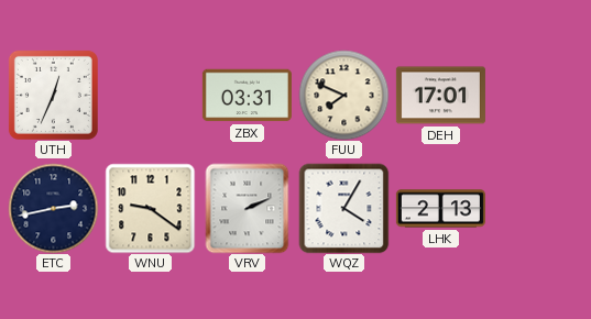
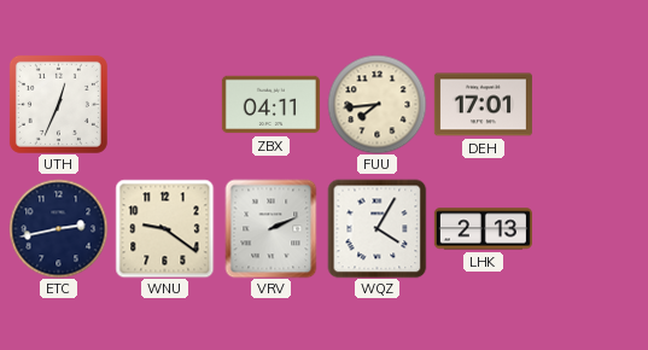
ZBX: 03:31 -> 04:11 (270, 105)
FUU: 7:49 -> 7:44 (376, 104)
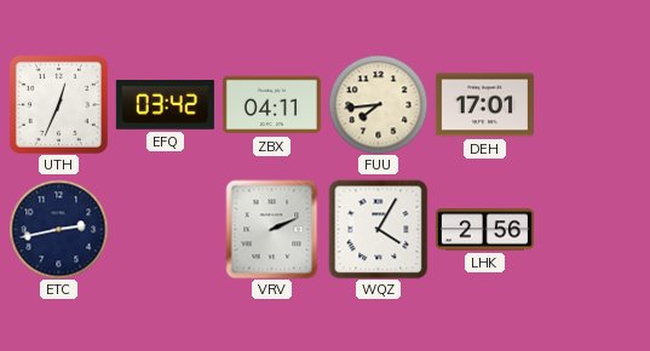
EFQ: none -> 03:42 (165, 105)
WNU: 9:21 -> none (164, 228)
LHK: 2:13 -> 2:56 (484, 230)
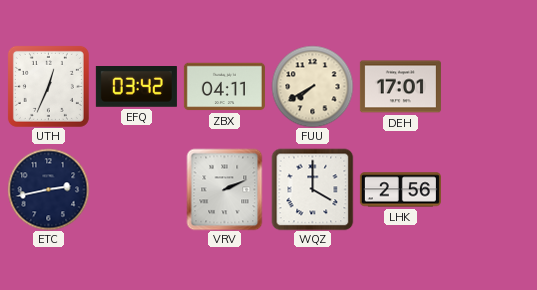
FUU: 7:44 -> 7:40 (312, 86)
WQZ: 4:05 -> 4:00 (312, 189)
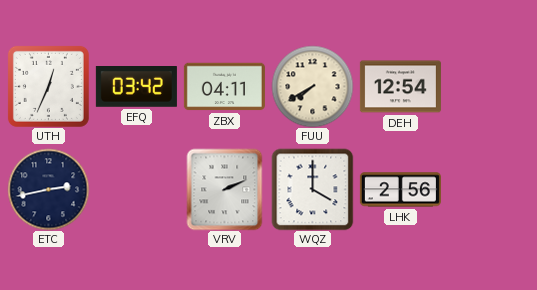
DEH: 17:01 -> 12:54 (400, 87)
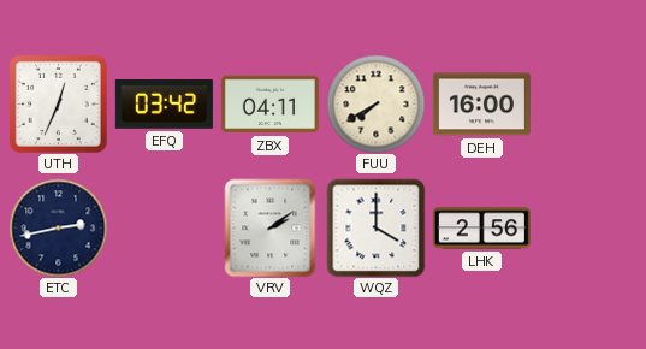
DEH: 12:54 -> 16:00 (481, 105)
VRV: 2:11 -> 2:09 (271, 227)
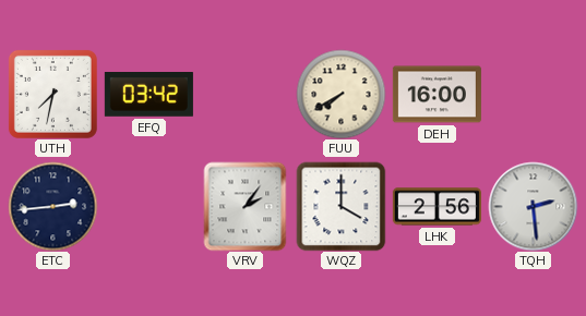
UTH: 12:34 -> 7:32 (52, 94)
ZBX: 04:11 -> none (269, 105)
ETC: 2:43 -> 2:44 (52, 206)
VRV: 2:09 -> 2:06 (246, 206)
TQH: none -> 2:29 (533, 206)
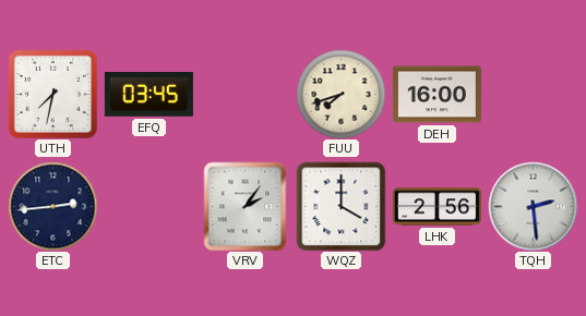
EFQ: 03:42 -> 03:45 (148, 95)
FUU: 7:40 -> 7:42 (340, 94)
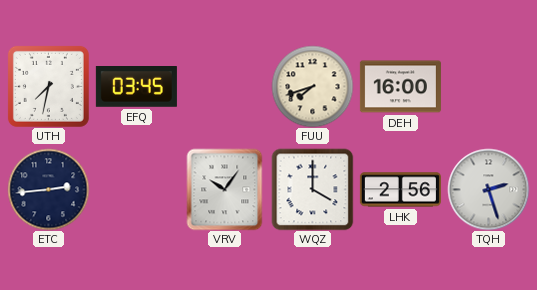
VRV: 2:06 -> 10:06 (225, 189)
TQH: 2:29 -> 2:27 (488, 189)
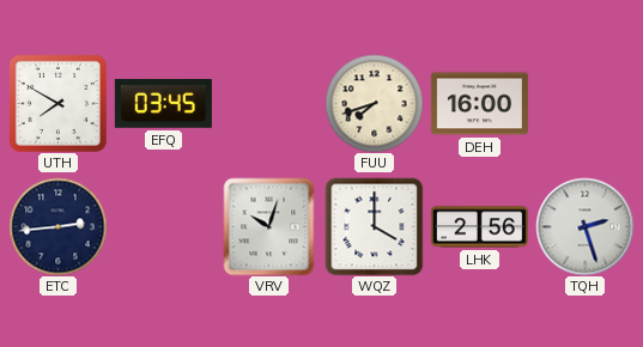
UTH: 7:32 -> 7:50 (57, 103)
VRV: 10:06 -> 10:03 (269, 226)
